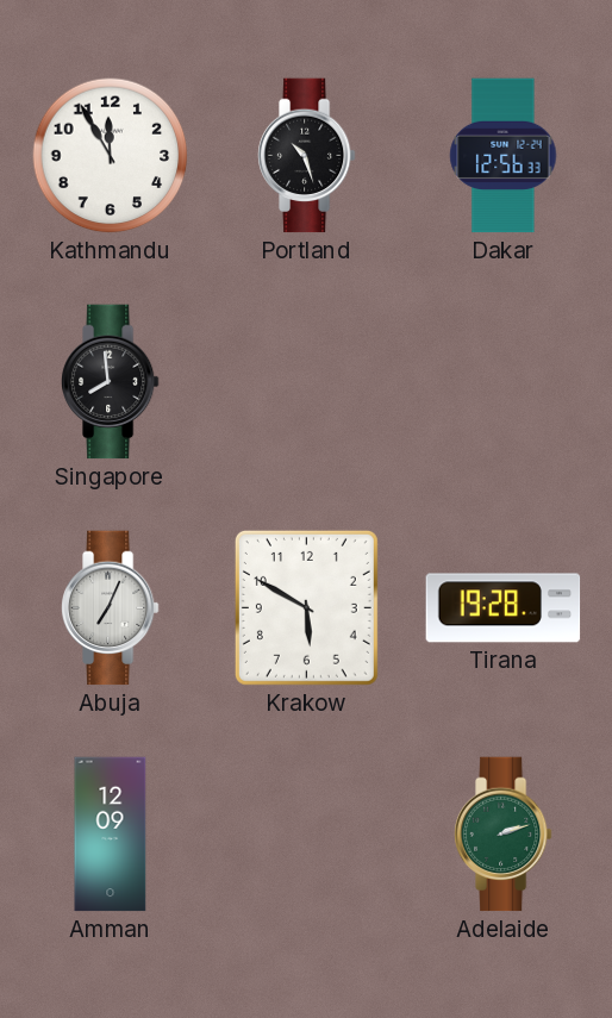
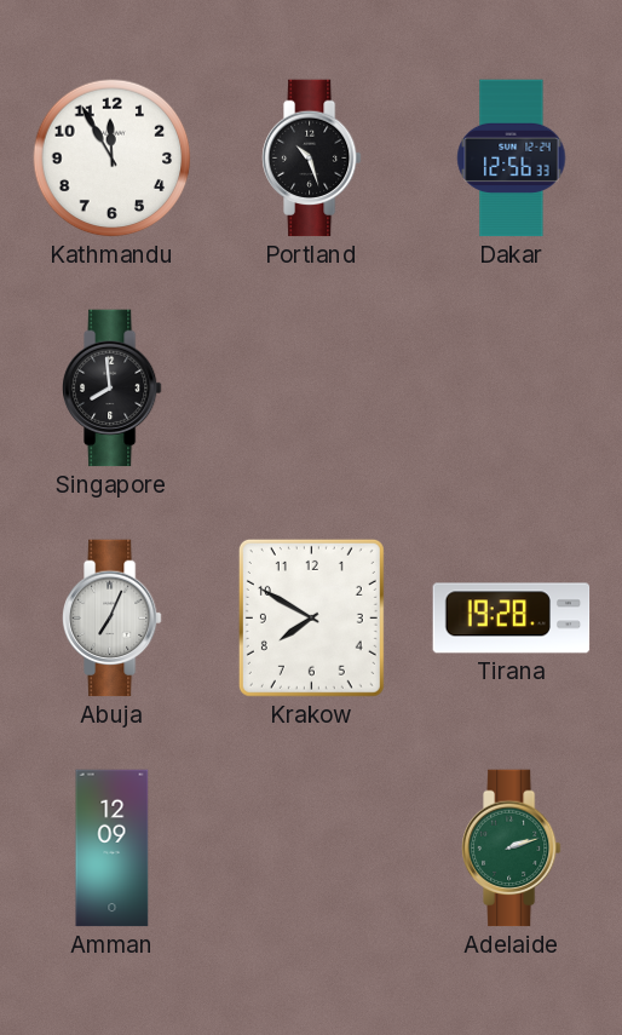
Krakow: 5:50 -> 7:50 (311, 617)
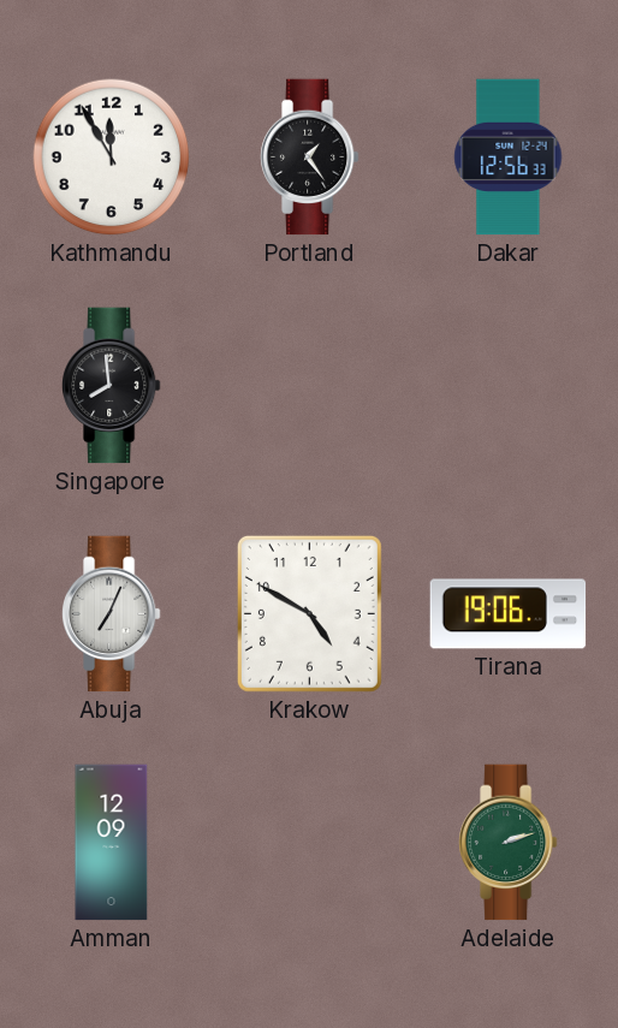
Portland: 10:27 -> 1:24 (309, 158)
Krakow: 7:50 -> 4:50 (309, 613)
Tirana: 19:28 -> 19:06 (509, 614)
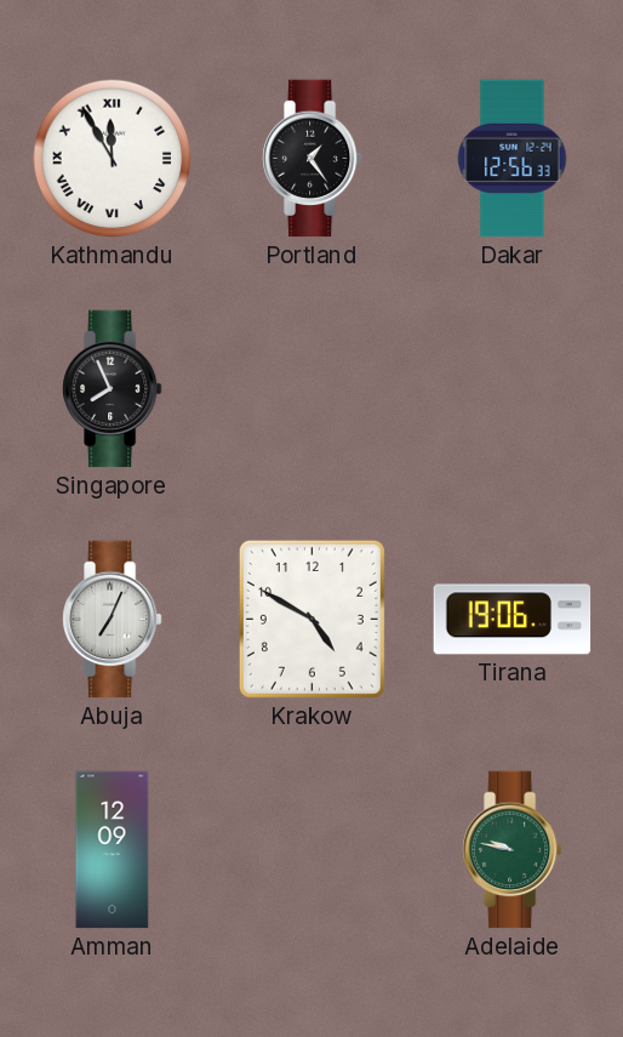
Kathmandu numerals: Arabic -> Roman (113, 159)
Singapore: 7:59 -> 7:56 (112, 389)
Adelaide: 2:12 -> 9:47 (511, 850)
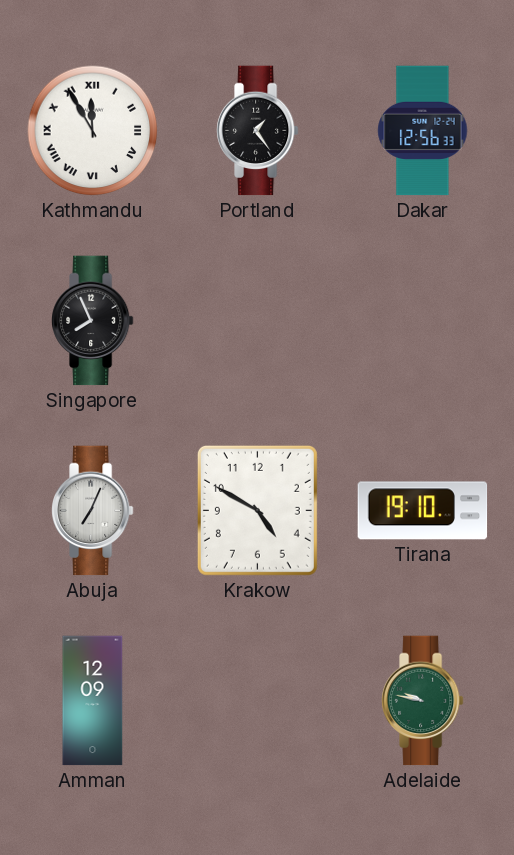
Tirana: 19:06 -> 19:10 (423, 511)
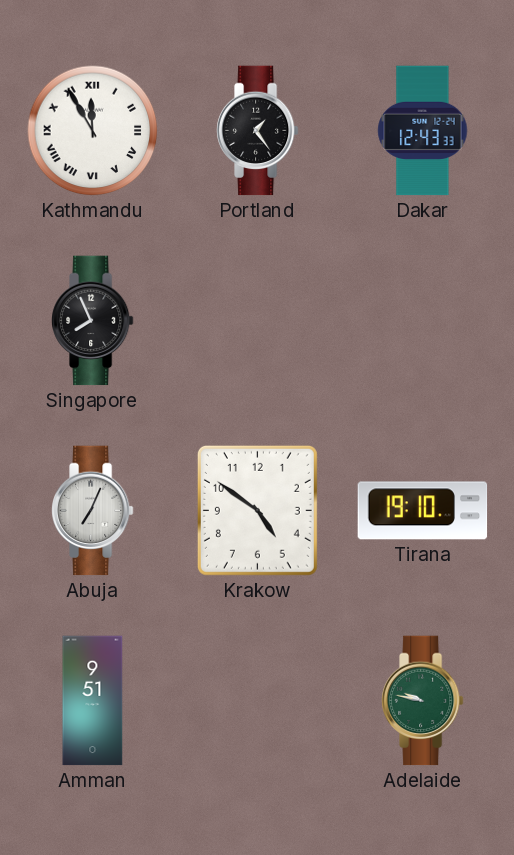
Dakar: 12:56 -> 12:43 (423, 131)
Krakow: 4:50 -> 4:51 (257, 510)
Amman: 12:09 -> 9:51 (93, 701)
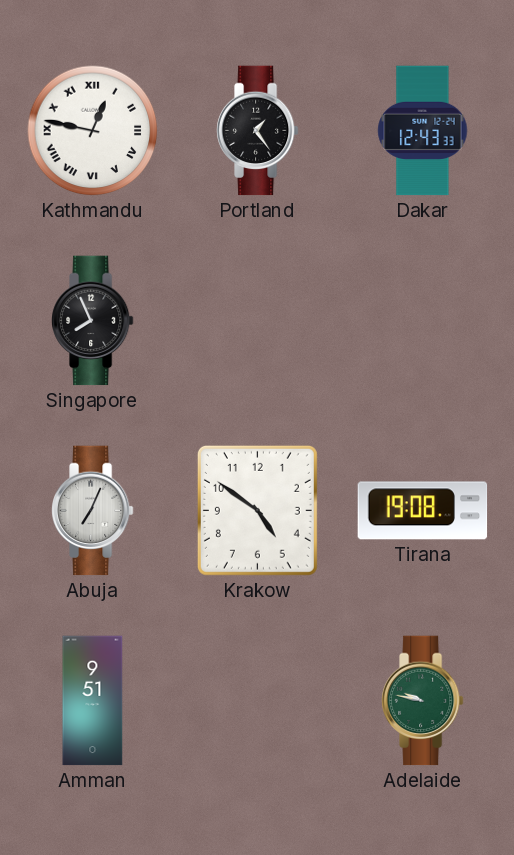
Kathmandu: 11:55 -> 12:47 (93, 131)
Tirana: 19:10 -> 19:08 (423, 511)
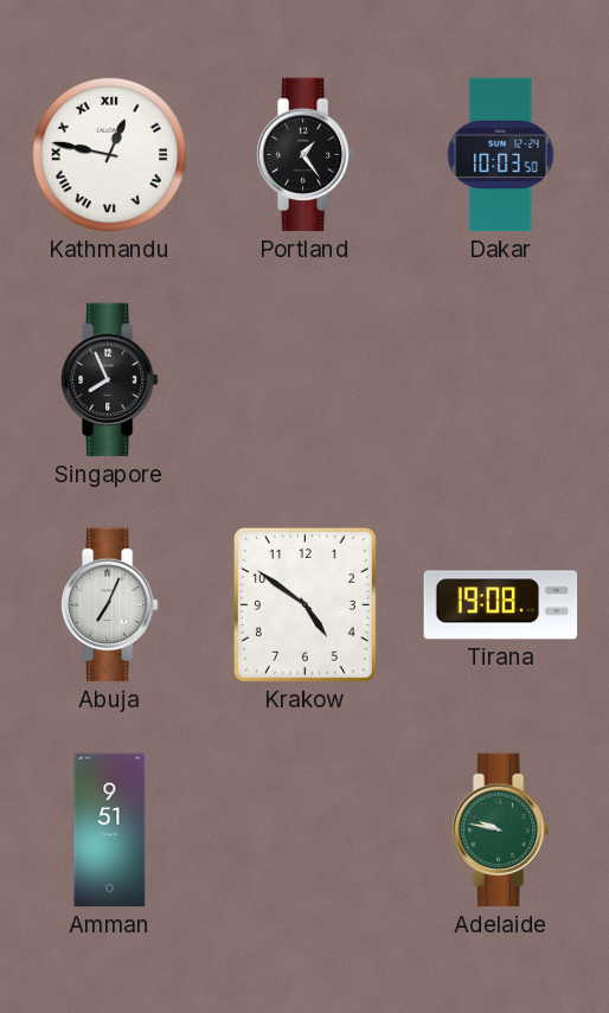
Dakar: 12:43 -> 10:03 (501, 155)
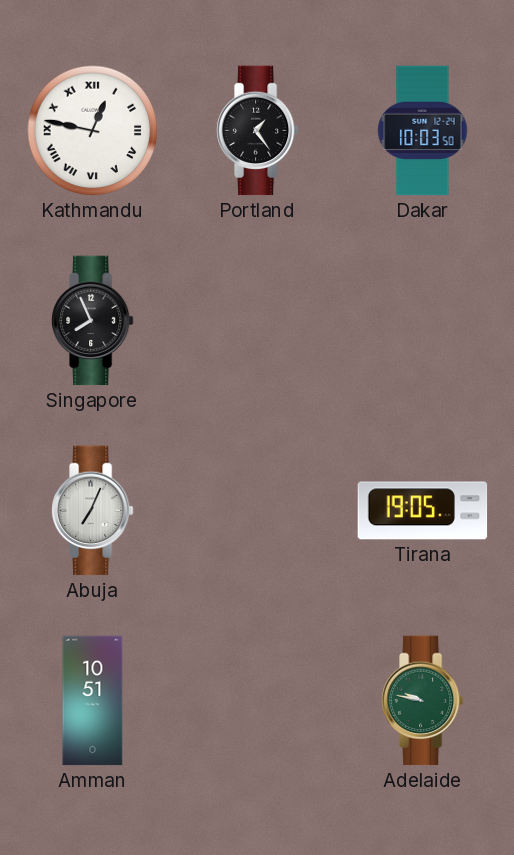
Krakow: 4:51 -> none (304, 604)
Tirana: 19:08 -> 19:05 (423, 511)
Amman: 9:51 -> 10:51 (93, 701)
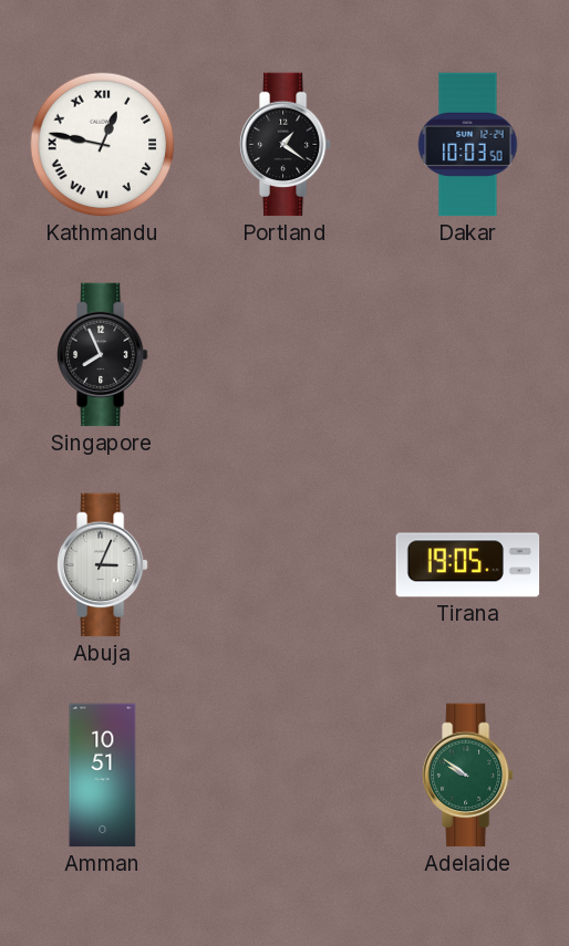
Portland: 1:24 -> 1:21 (284, 145)
Abuja: 7:04 -> 3:04 (102, 565)
Adelaide: 9:47 -> 9:51 (467, 776)
